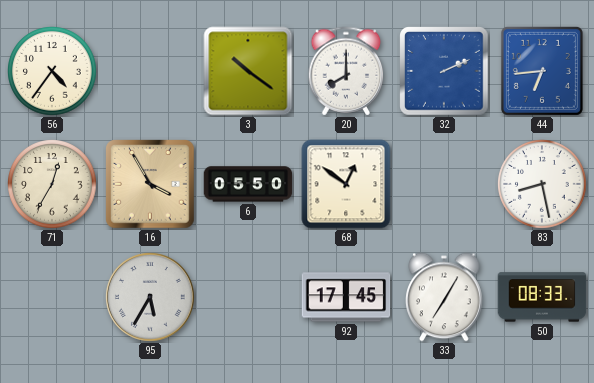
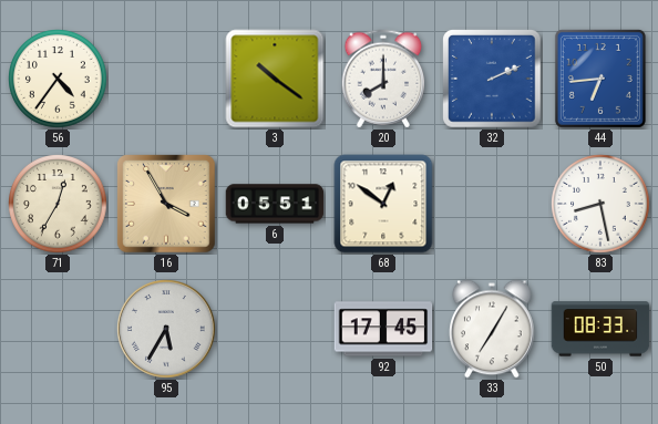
6: 05:50 -> 05:51 (275, 204)
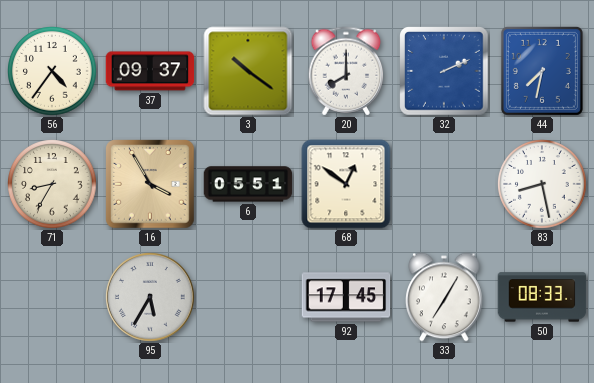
37: none -> 09:37 (150, 71)
44: 6:44 -> 7:32 (542, 71)
71: 12:35 -> 8:35 (53, 185)
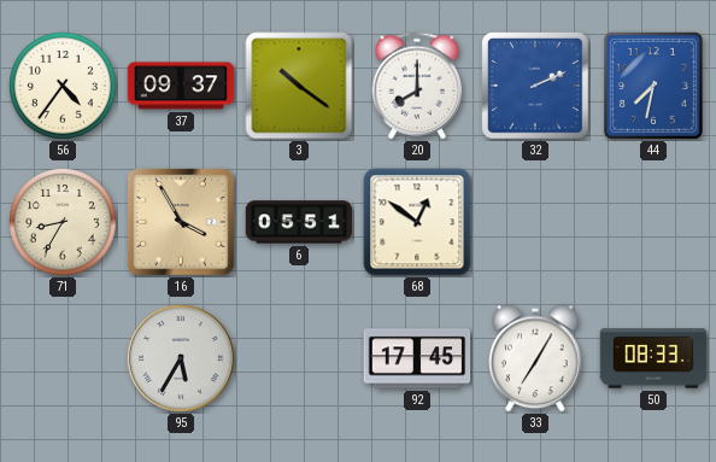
83: 8:28 -> none (543, 185)
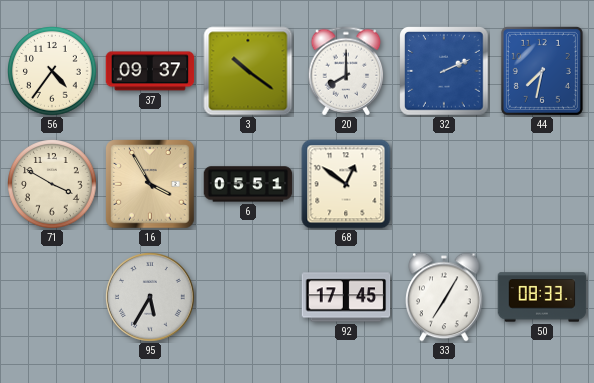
71: 8:35 -> 3:50 (53, 185)
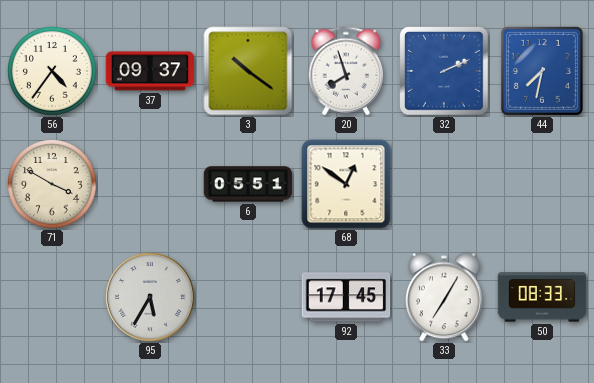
20: 8:00 -> 7:57 (346, 71)
16: 3:55 -> none (150, 184)
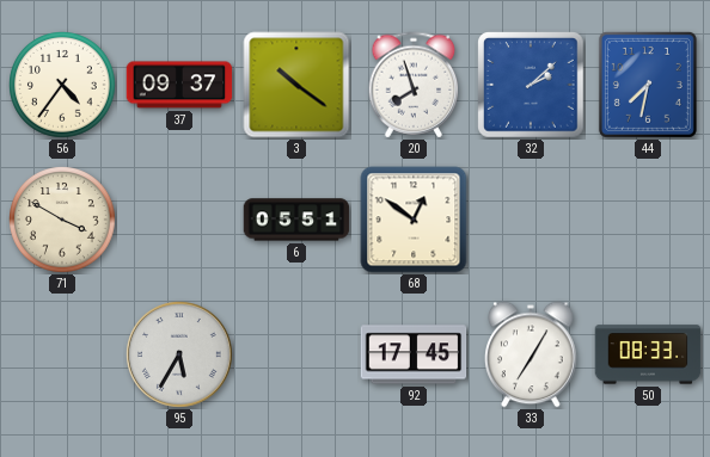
32: 2:11 -> 2:08 (531, 85)
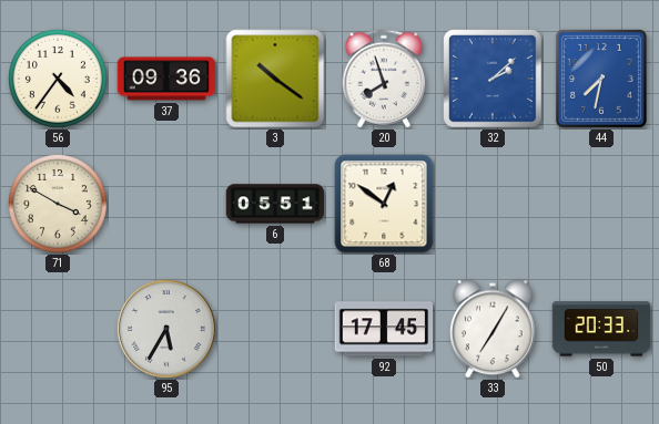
37: 09:37 -> 09:36 (166, 79)
50: 08:33 -> 20:33 (601, 329)
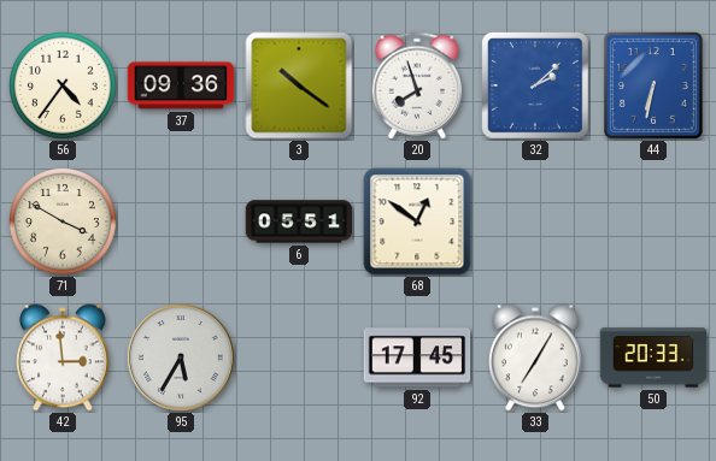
44: 7:32 -> 6:32 (653, 85)
42: none -> 2:59 (64, 357)
